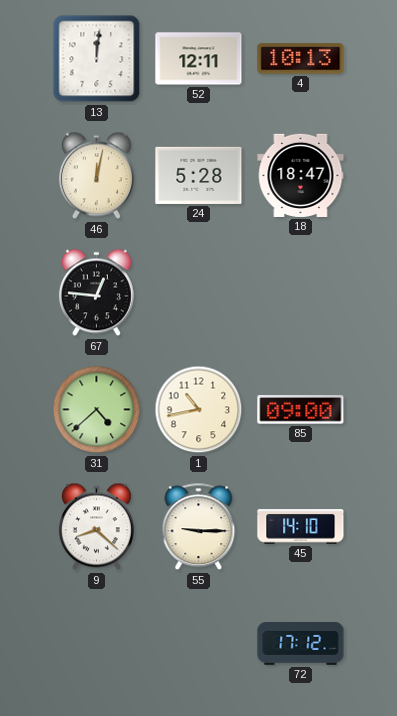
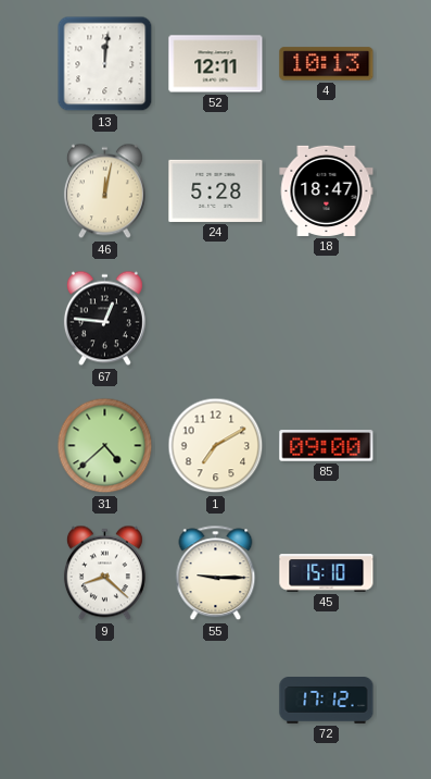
1: 10:43 -> 7:10 (216, 446)
45: 14:10 -> 15:10 (327, 573)
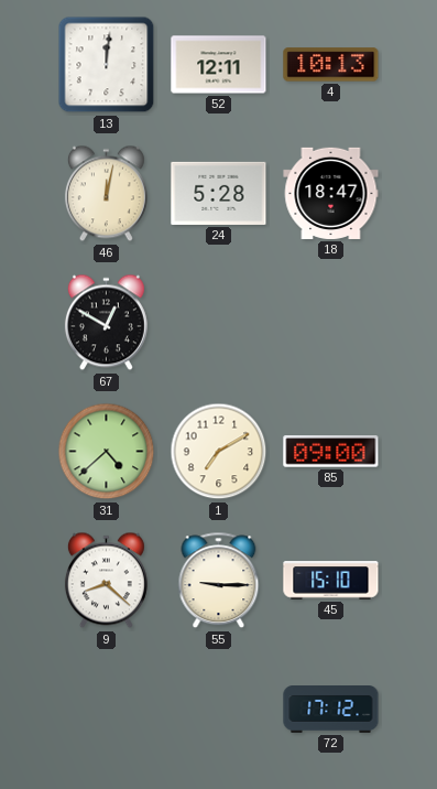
67: 12:46 -> 12:50 (106, 323)
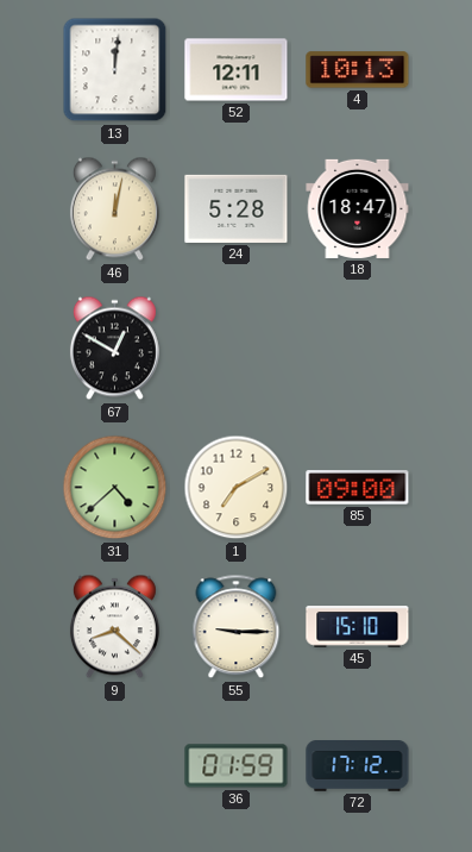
36: none -> 01:59 (237, 766)
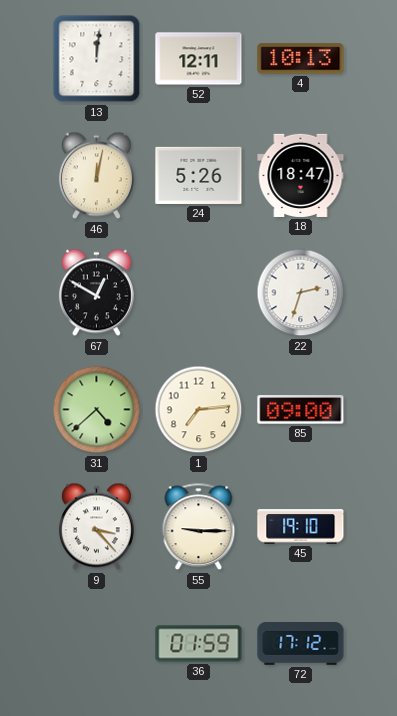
24: 5:28 -> 5:26 (199, 175)
22: none -> 2:33 (301, 293)
1: 7:10 -> 7:14 (199, 410)
9: 8:22 -> 3:23 (96, 527)
45: 15:10 -> 19:10 (301, 527)
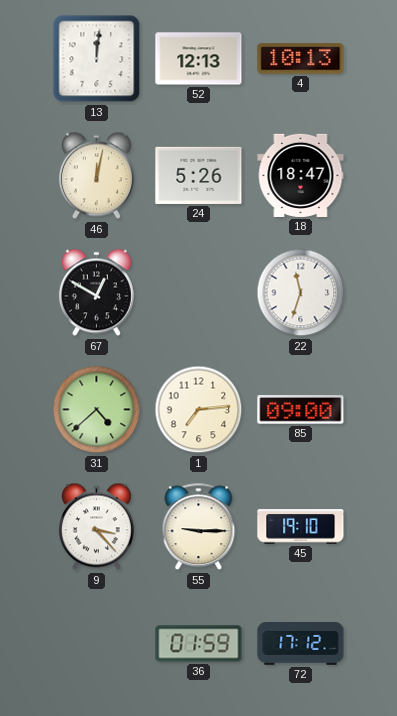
52: 12:11 -> 12:13 (199, 59)
22: 2:33 -> 11:33 (301, 293)
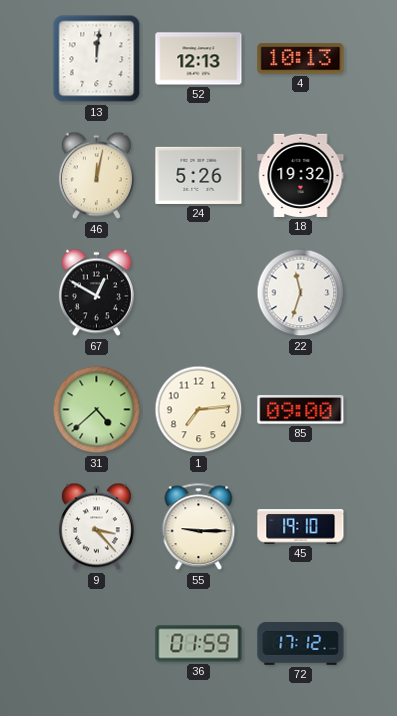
18: 18:47 -> 19:32 (301, 175)
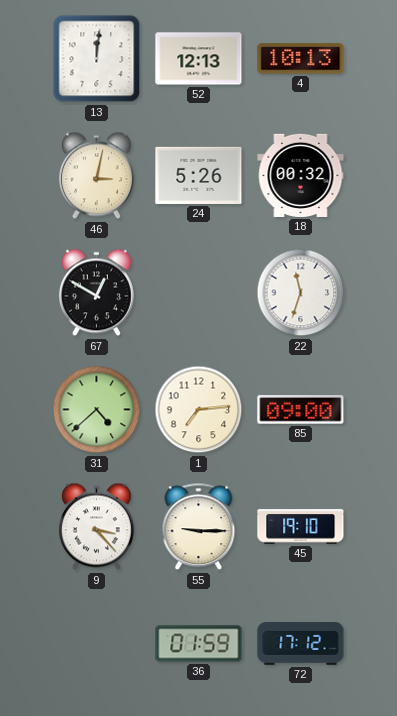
46: 12:02 -> 3:02 (96, 176)
18: 19:32 -> 00:32 (301, 175)
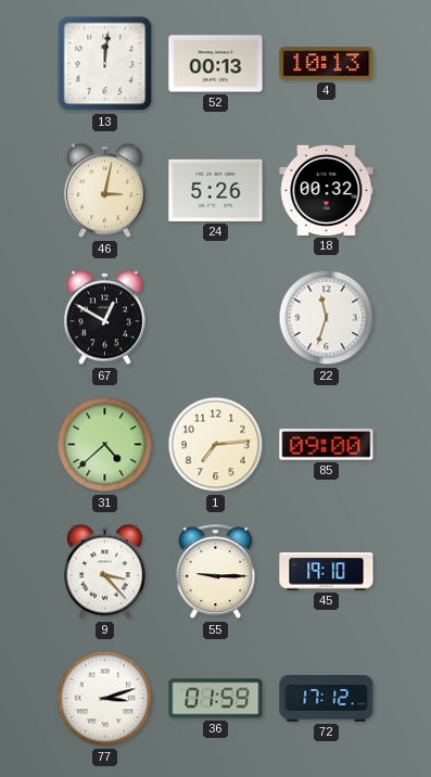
52: 12:13 -> 00:13 (216, 64)
77: none -> 3:12 (105, 699)
